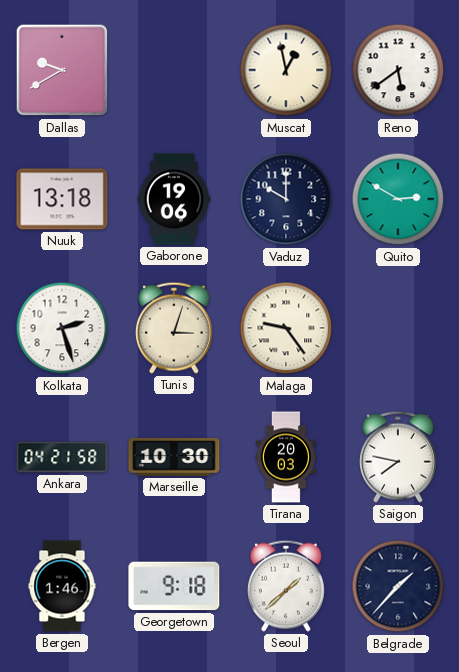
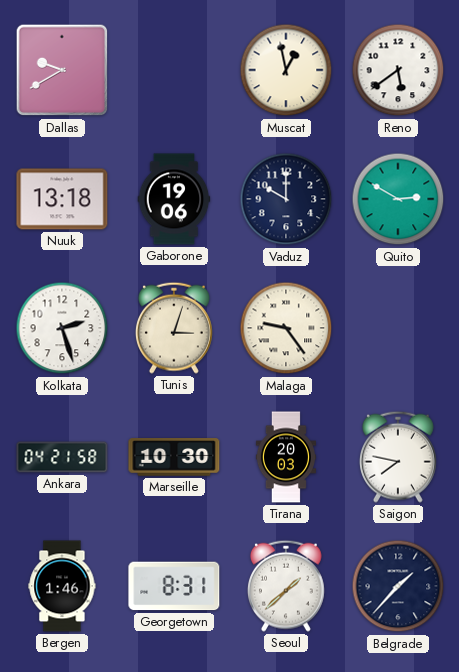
Georgetown: 9:18 -> 8:31 (174, 586)
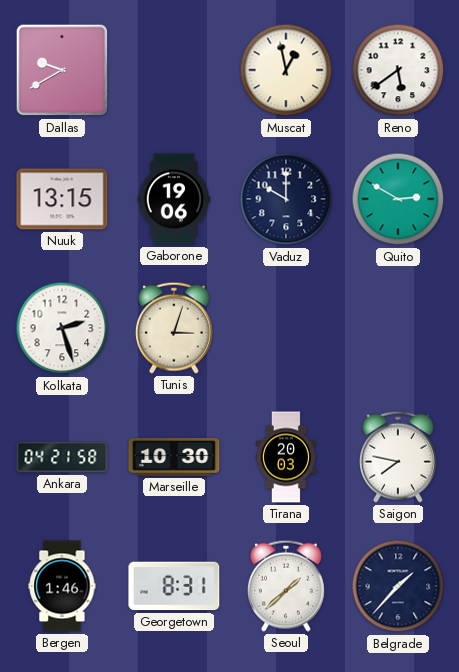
Nuuk: 13:18 -> 13:15 (62, 199)
Malaga: 9:24 -> none (286, 328)
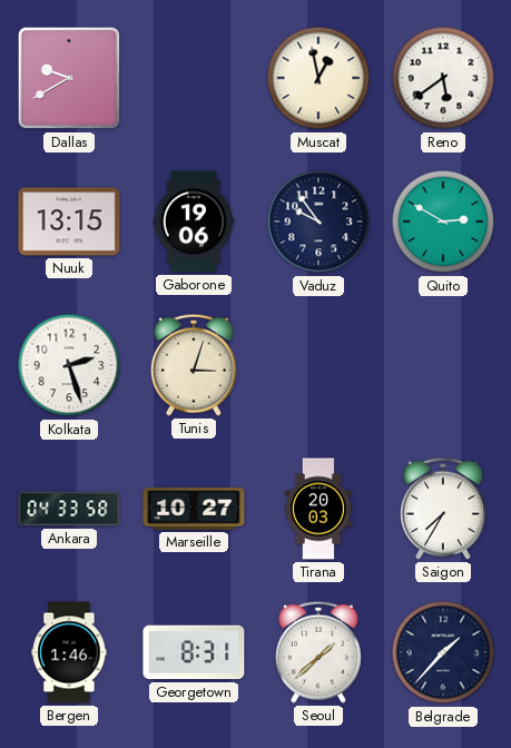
Vaduz: 10:00 -> 9:54 (318, 222)
Ankara: 04:21 -> 04:33 (69, 509)
Marseille: 10:30 -> 10:27 (194, 509)
Saigon: 7:47 -> 7:35 (443, 509)
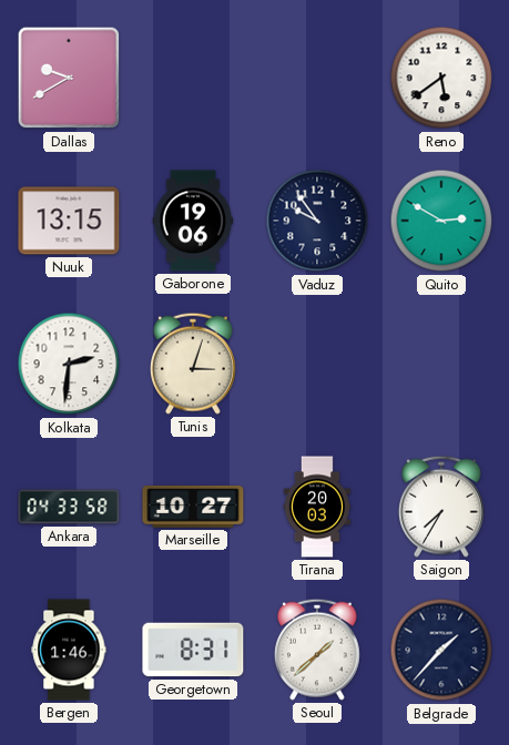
Muscat: 12:58 -> none (318, 78)
Kolkata: 2:27 -> 2:31 (69, 364)
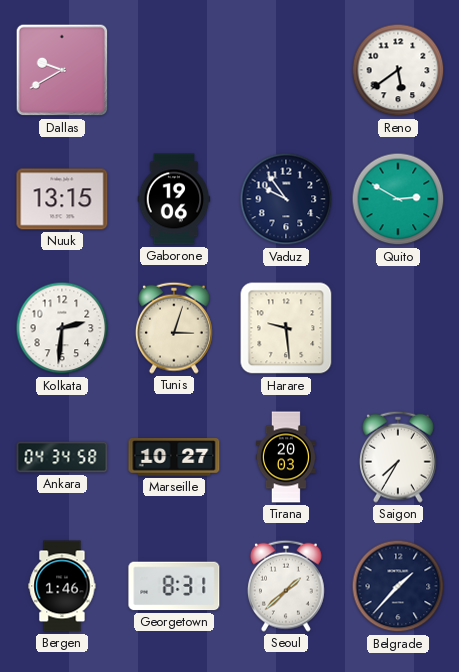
Harare: none -> 9:29 (286, 328)
Ankara: 04:33 -> 04:34 (62, 457)
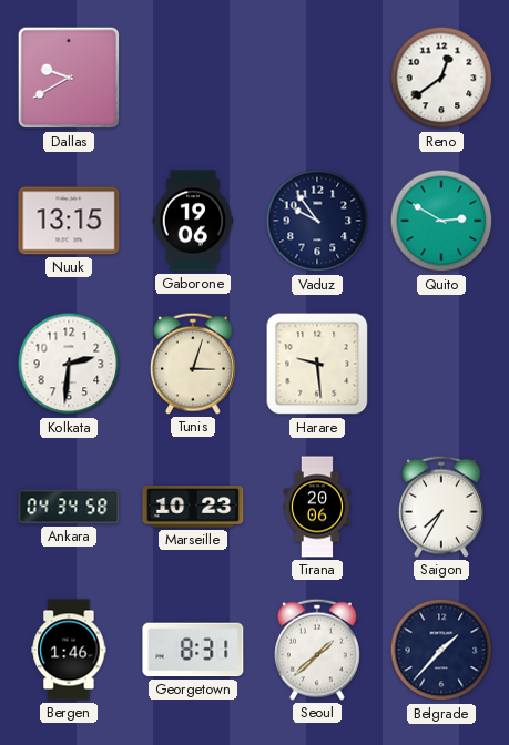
Reno: 5:39 -> 12:39 (441, 78)
Marseille: 10:27 -> 10:23 (193, 507)
Tirana: 20:03 -> 20:06 (317, 507)
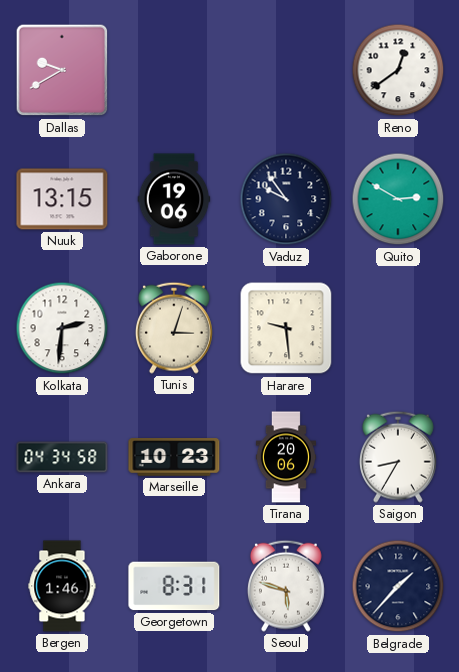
Saigon: 7:35 -> 8:35 (398, 457)
Seoul: 1:38 -> 5:48 (286, 586)
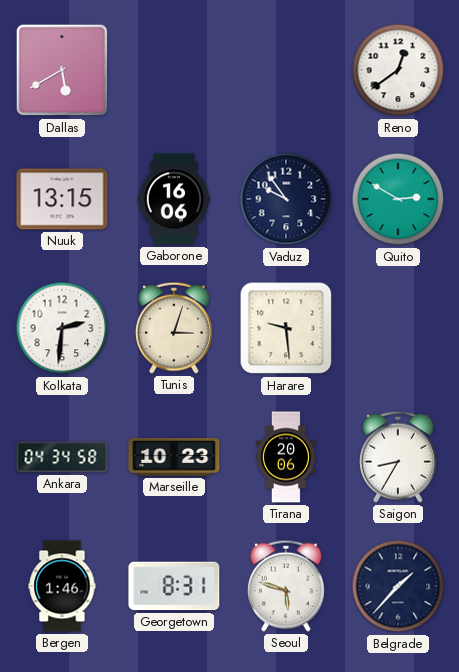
Dallas: 9:40 -> 5:40 (62, 70)
Gaborone: 19:06 -> 16:06 (174, 199)
